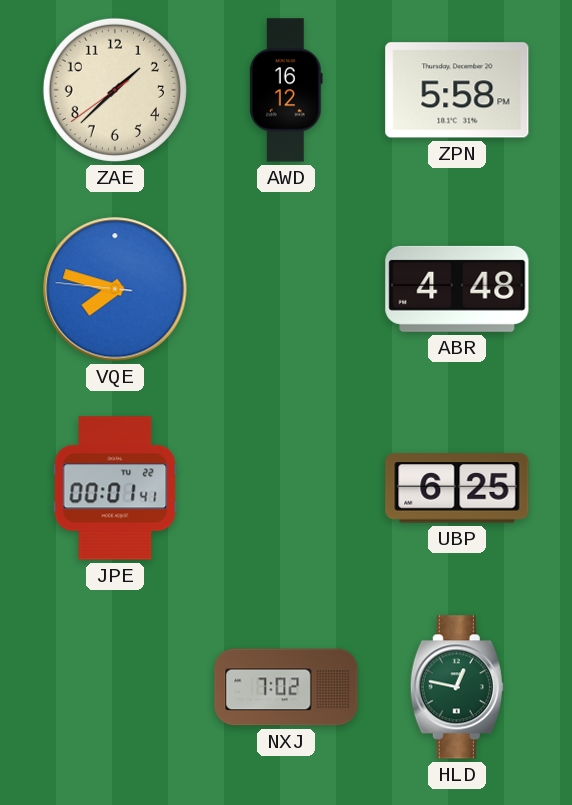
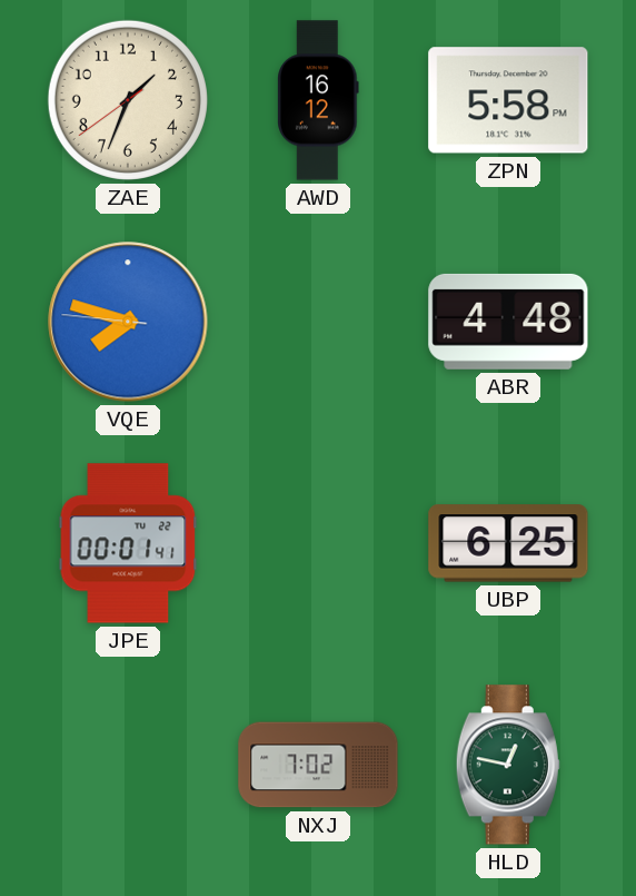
ZAE: 1:37 -> 1:33 (128, 100)
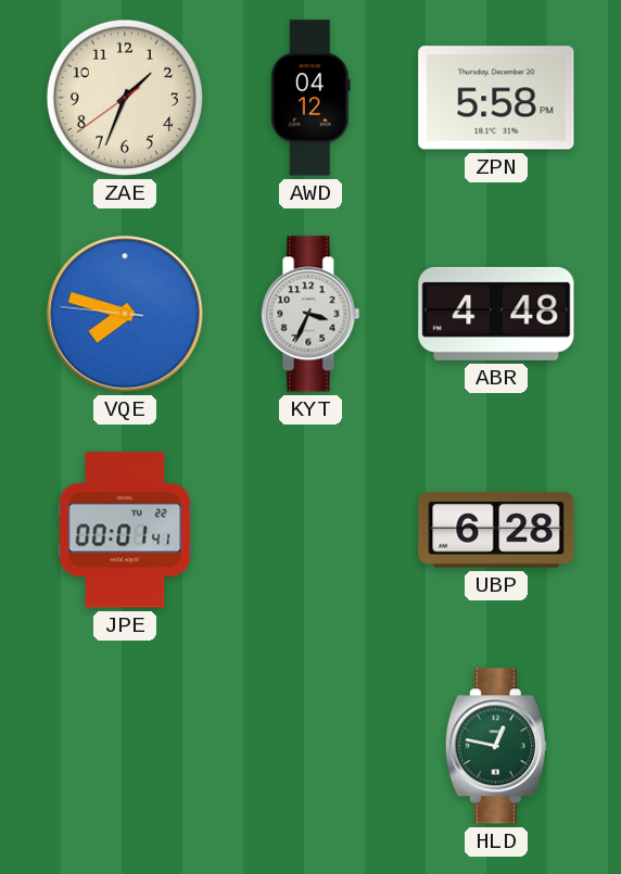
AWD: 16:12 -> 04:12 (310, 98)
KYT: none -> 3:34 (310, 314)
UBP: 6:25 -> 6:28 (496, 530)
NXJ: 7:02 -> none (318, 765)
